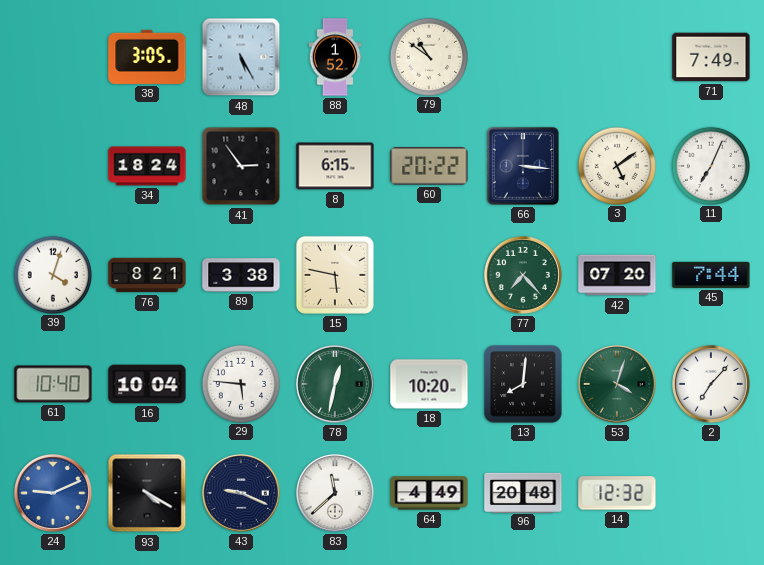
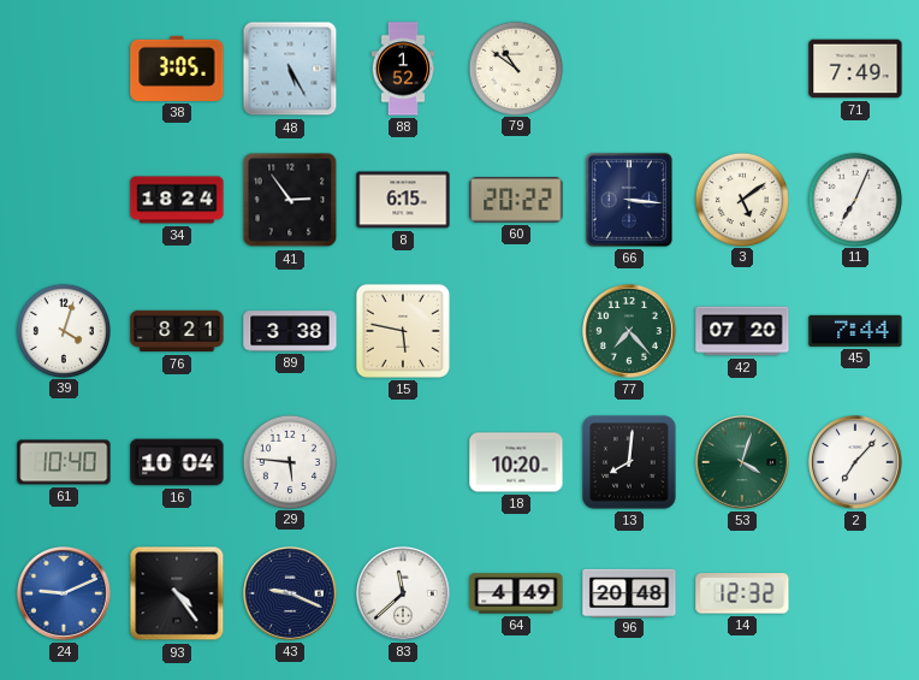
78: 12:32 -> none (335, 384)
93: 4:20 -> 4:24 (177, 593)
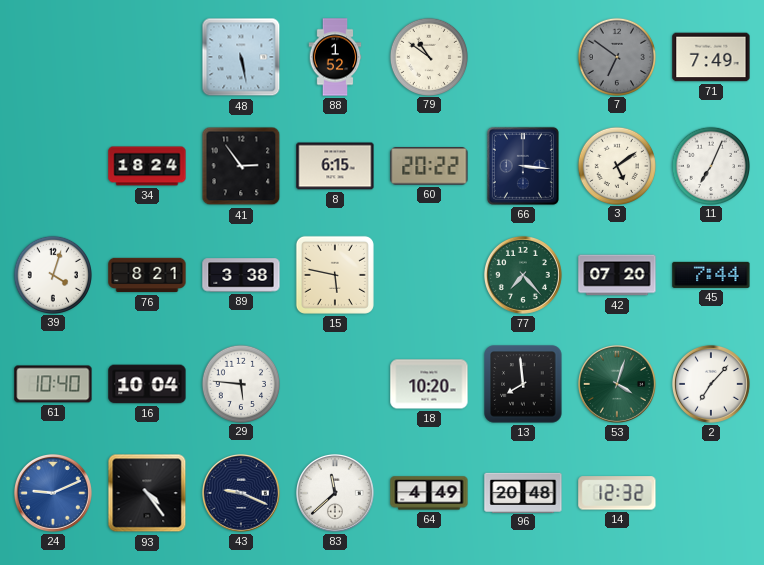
38: 3:05 -> none (177, 69)
48: 5:25 -> 5:28 (241, 57)
7: none -> 6:51 (616, 56)
13: 8:01 -> 7:59 (523, 384)
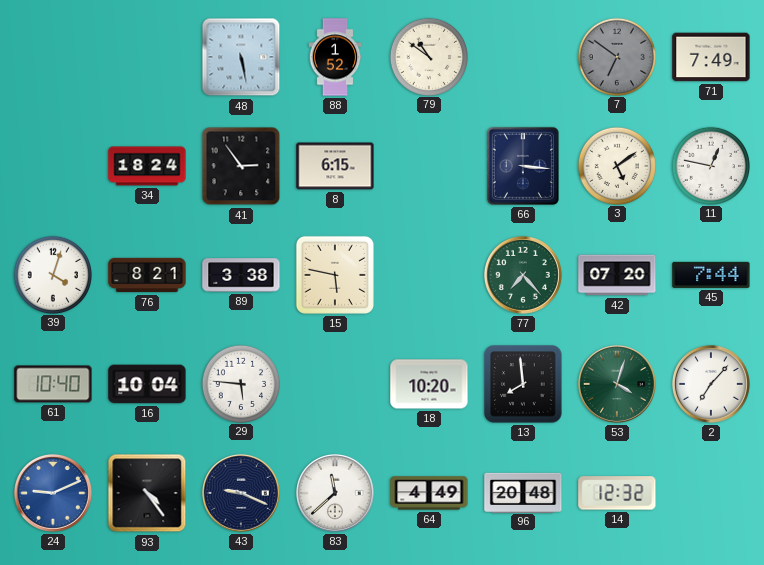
60: 20:22 -> none (429, 166)
11: 7:04 -> 12:47 (710, 165)
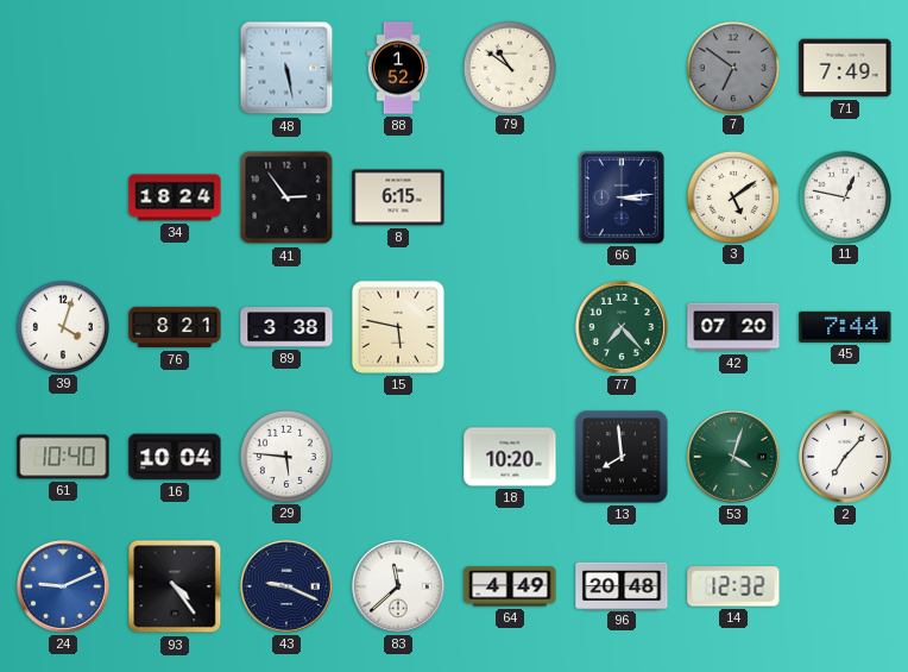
66: 3:16 -> 3:14 (622, 197)
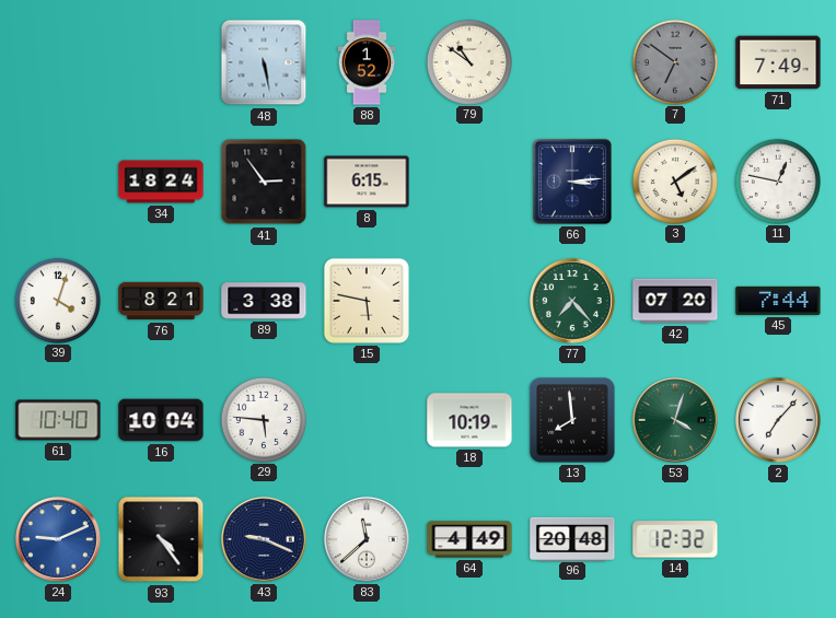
18: 10:20 -> 10:19 (469, 420)
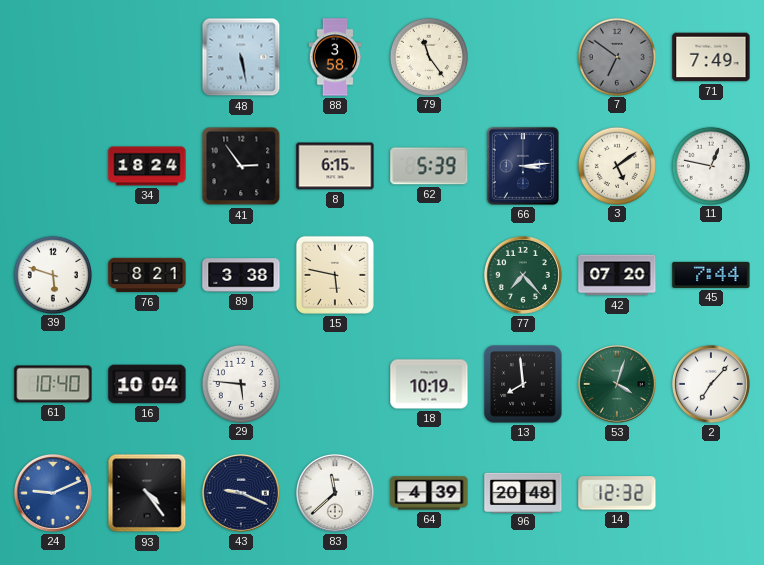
88: 1:52 -> 3:58 (335, 57)
79: 10:51 -> 11:24 (428, 56)
62: none -> 5:39 (429, 166)
39: 4:03 -> 5:48 (52, 274)
64: 4:49 -> 4:39 (429, 493)
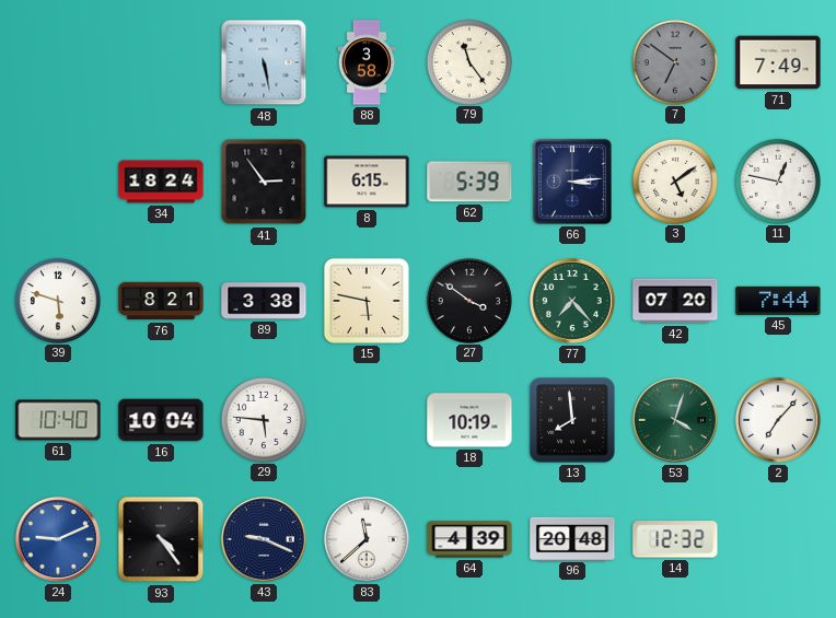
27: none -> 3:51 (468, 300)
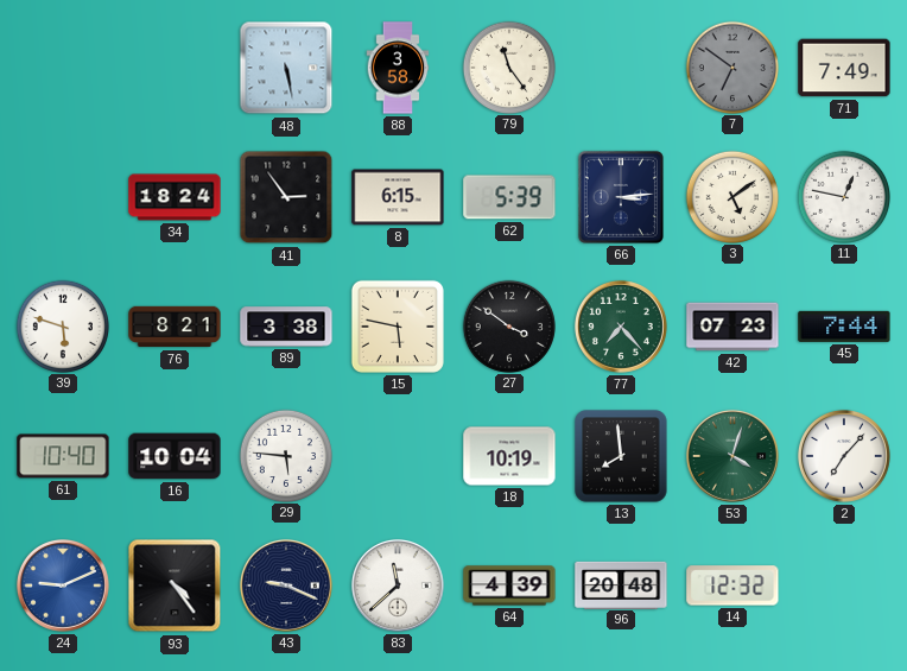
42: 07:20 -> 07:23 (732, 327)
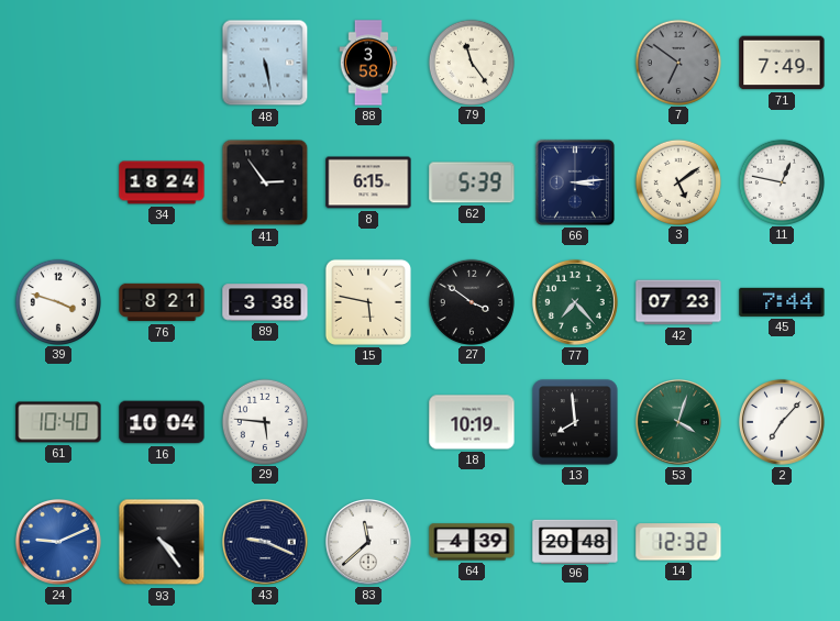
39: 5:48 -> 3:48 (57, 301)
